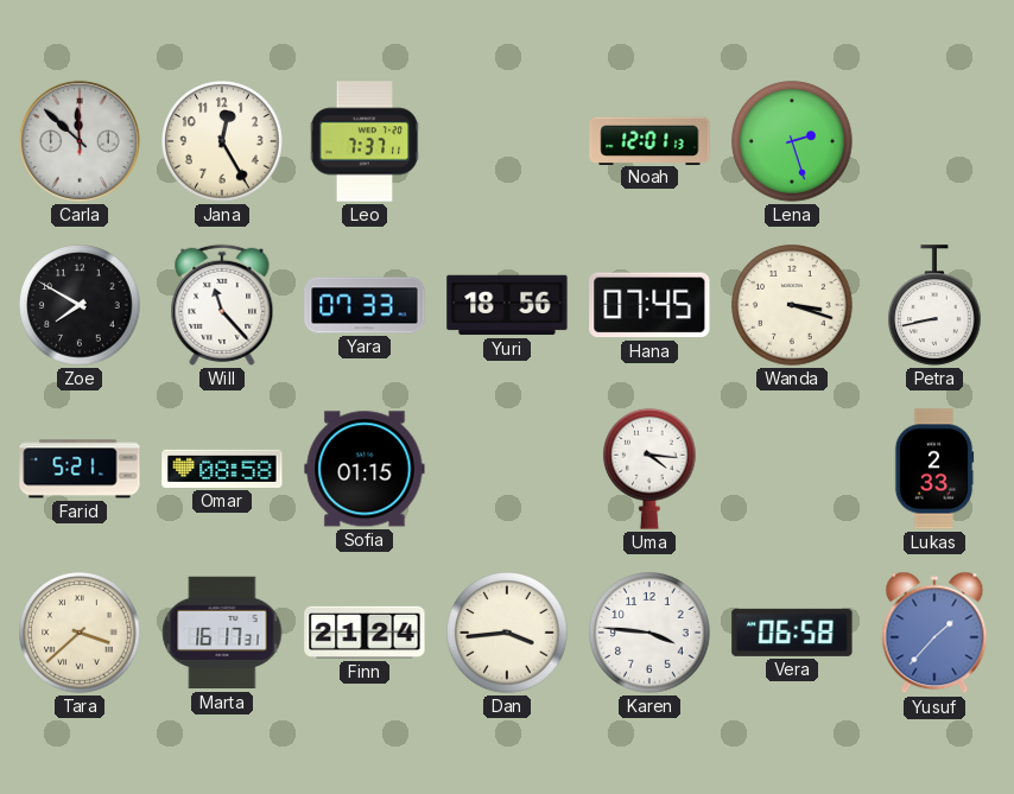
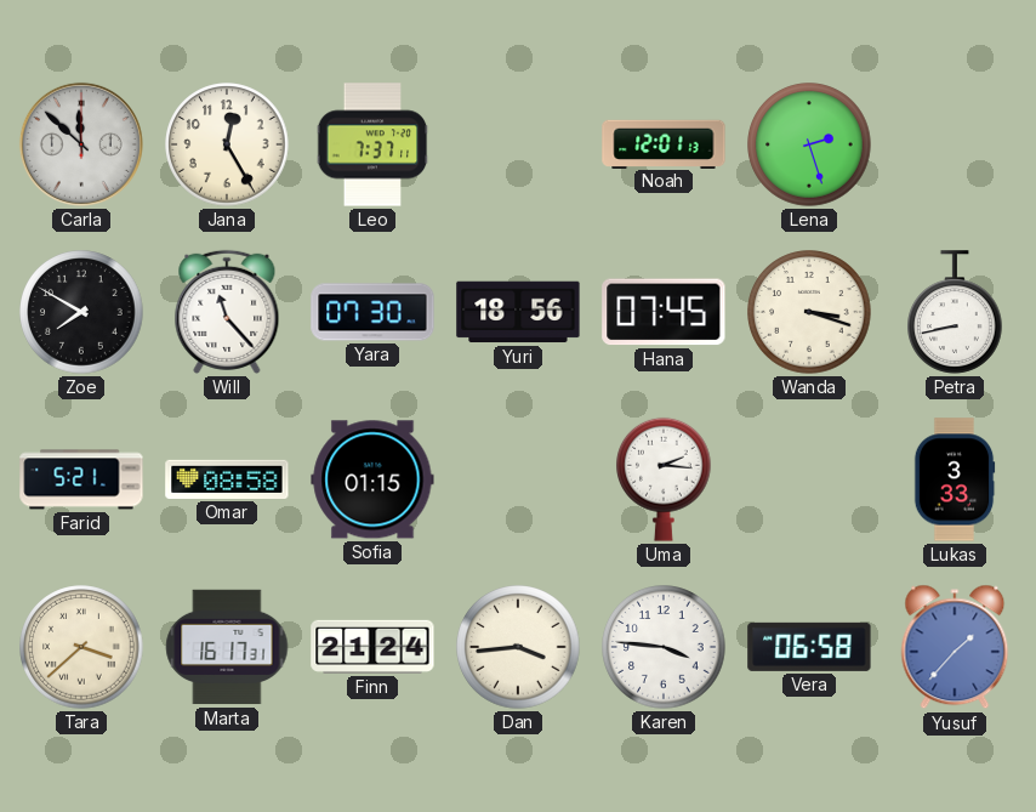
Yara: 07:33 -> 07:30 (372, 312)
Uma: 4:16 -> 2:16 (665, 479)
Lukas: 2:33 -> 3:33 (955, 479)
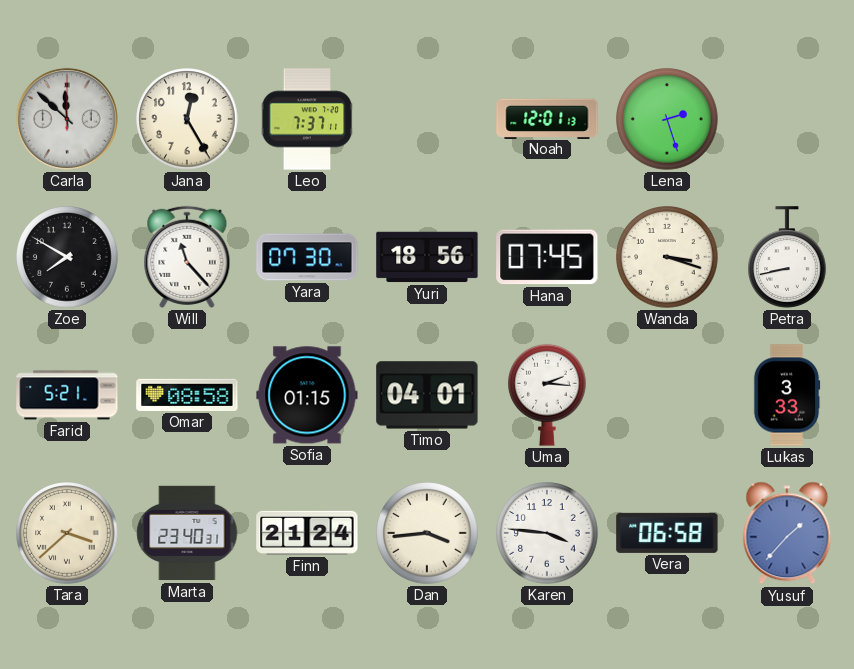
Timo: none -> 04:01 (427, 395)
Marta: 16:17 -> 23:40 (187, 533)
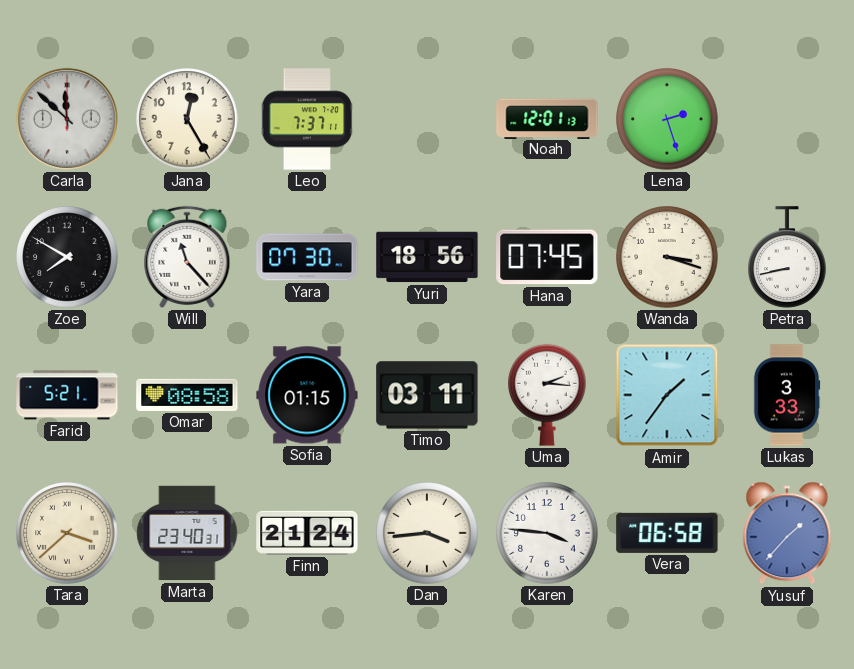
Timo: 04:01 -> 03:11 (427, 395)
Amir: none -> 1:36 (667, 395)
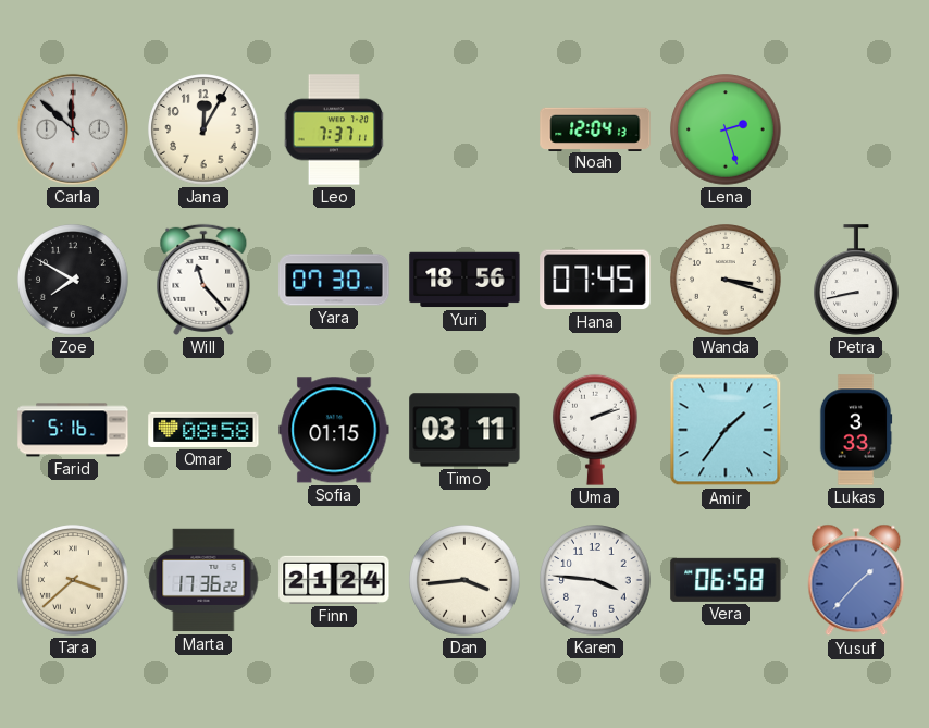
Jana: 12:25 -> 12:05 (203, 129)
Noah: 12:01 -> 12:04 (595, 128)
Farid: 5:21 -> 5:16 (73, 430)
Uma: 2:16 -> 2:12 (596, 430)
Marta: 23:40 -> 17:36 (203, 580)
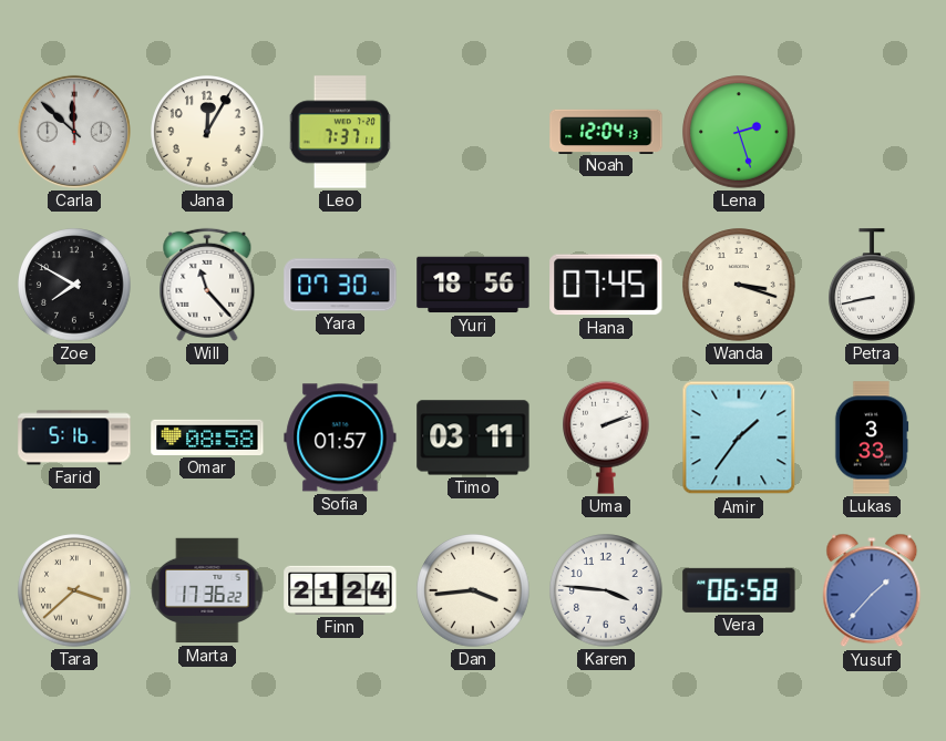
Sofia: 01:15 -> 01:57 (340, 438)
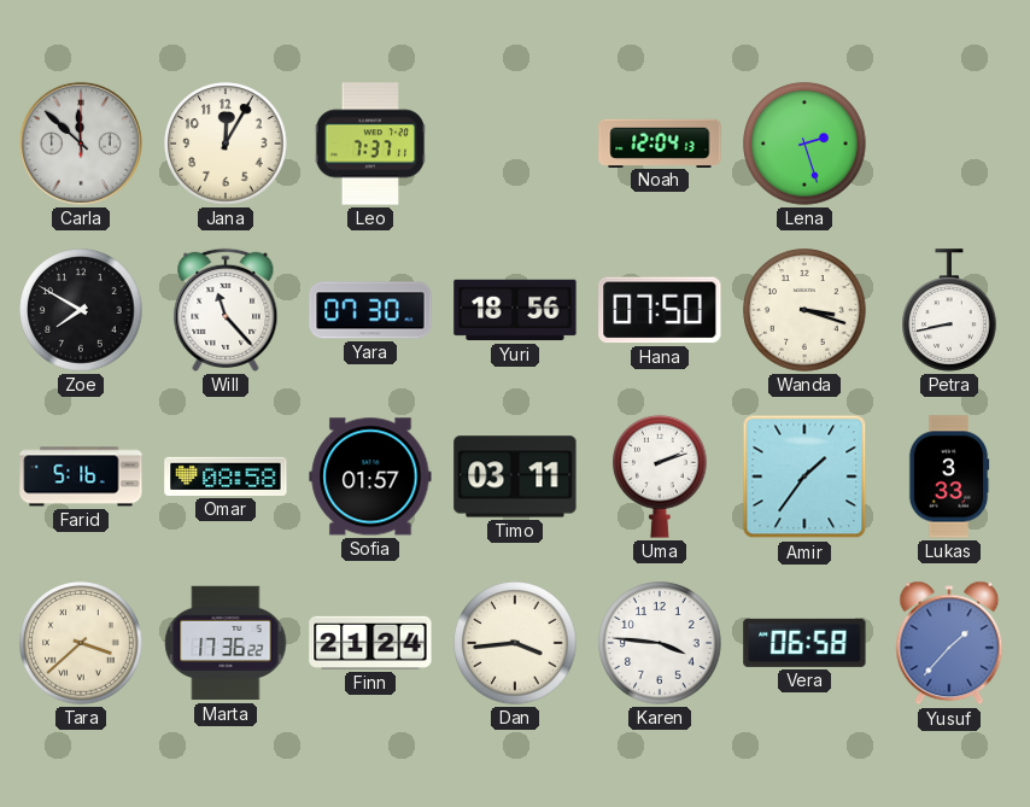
Hana: 07:45 -> 07:50 (660, 310)
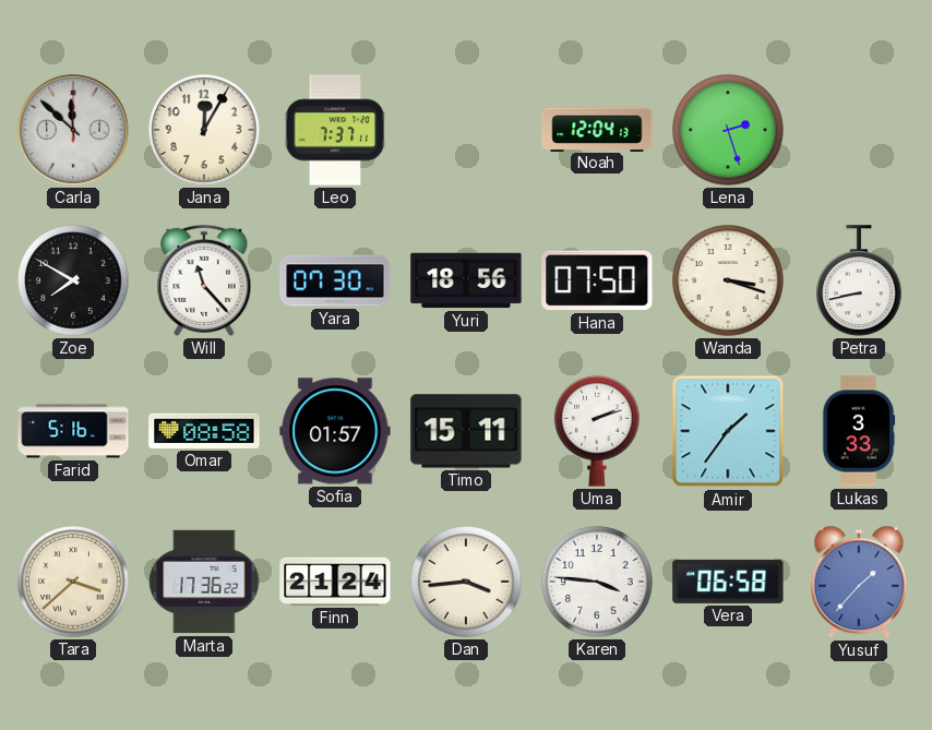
Timo: 03:11 -> 15:11 (466, 431)
